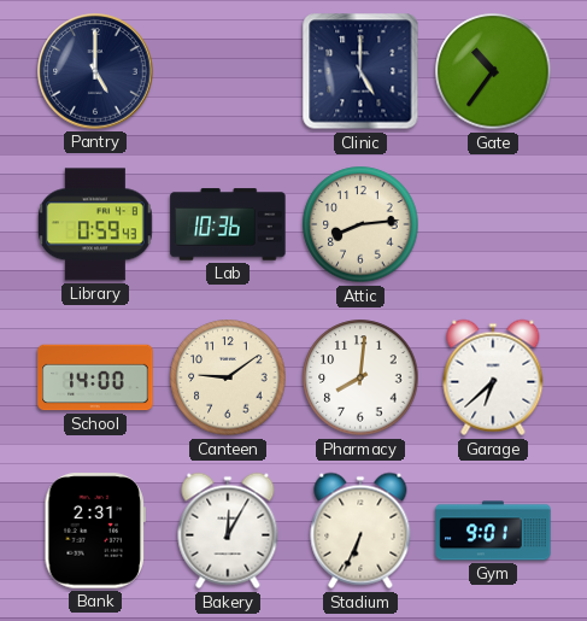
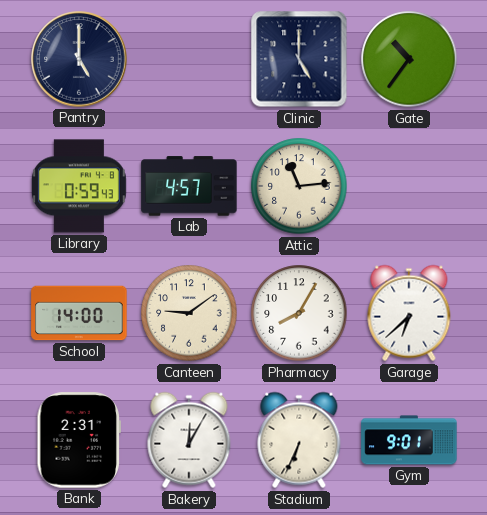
Lab: 10:36 -> 4:57 (189, 186)
Attic: 8:14 -> 11:14 (299, 186)
Pharmacy: 8:01 -> 8:05 (299, 313)
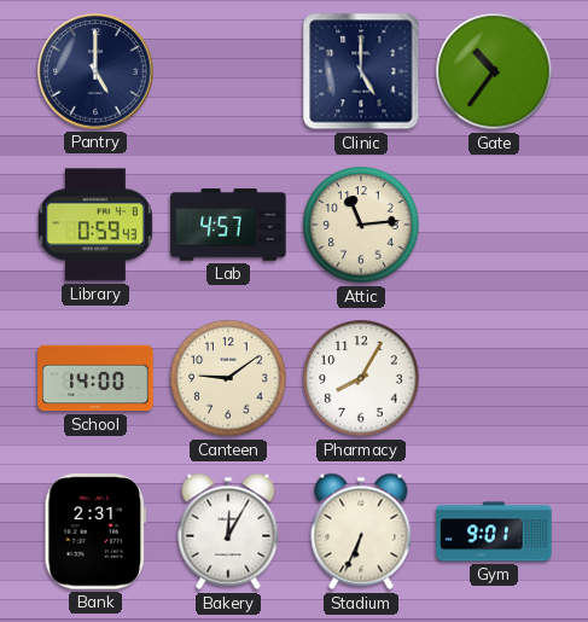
Garage: 6:38 -> none (409, 313)
